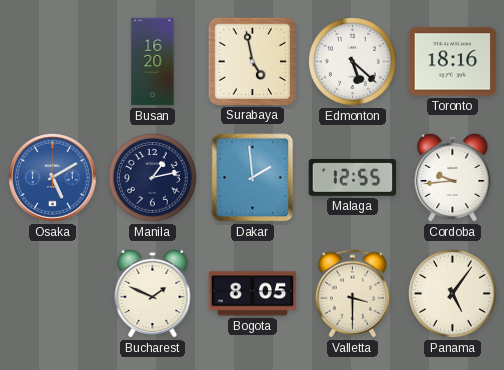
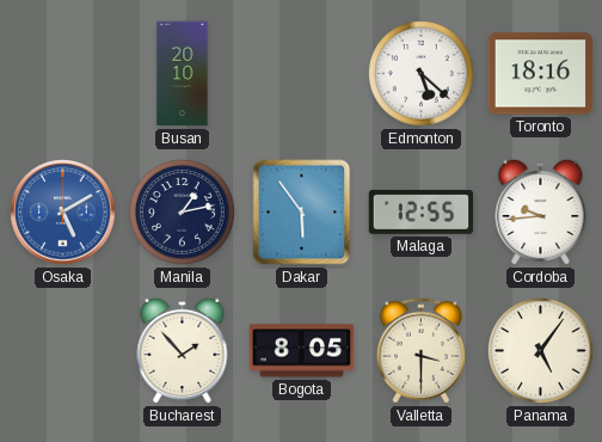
Busan: 16:20 -> 20:10 (183, 74)
Surabaya: 4:58 -> none (252, 61)
Dakar: 1:59 -> 5:54 (302, 213)
Bucharest: 1:49 -> 1:53 (183, 350)
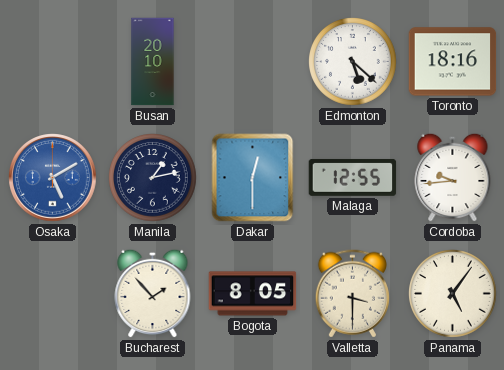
Dakar: 5:54 -> 12:30 (253, 178)
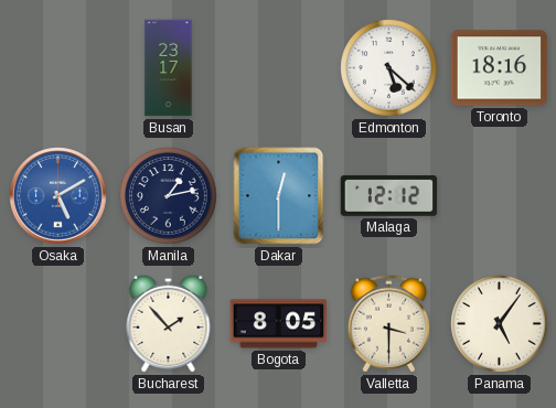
Busan: 20:10 -> 23:17 (169, 68)
Malaga: 12:55 -> 12:12 (389, 195)
Cordoba: 9:44 -> none (453, 177)
